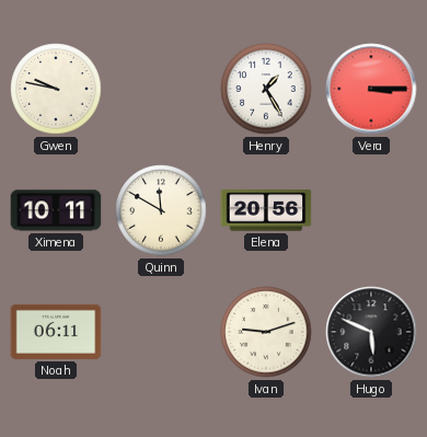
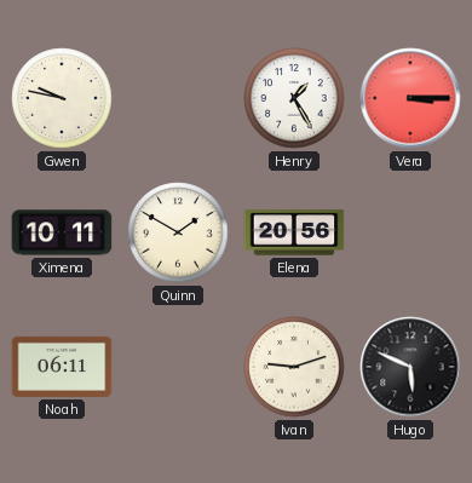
Quinn: 11:50 -> 1:50 (178, 232)
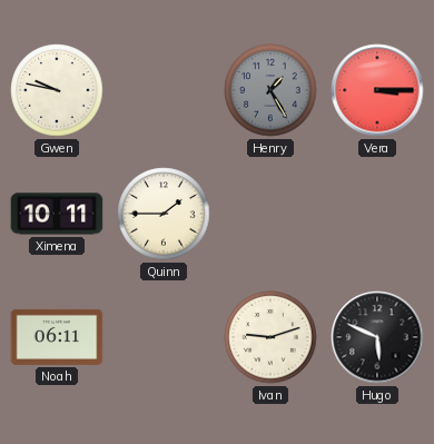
Henry dial: white -> grey (270, 90)
Quinn: 1:50 -> 1:45 (164, 214)
Elena: 20:56 -> none (294, 232)
